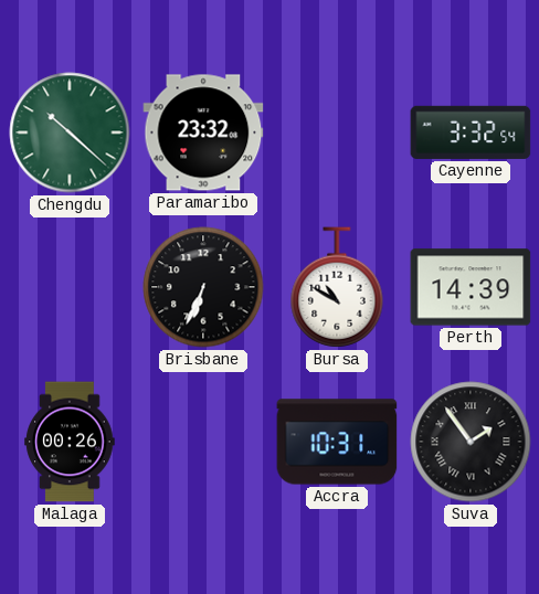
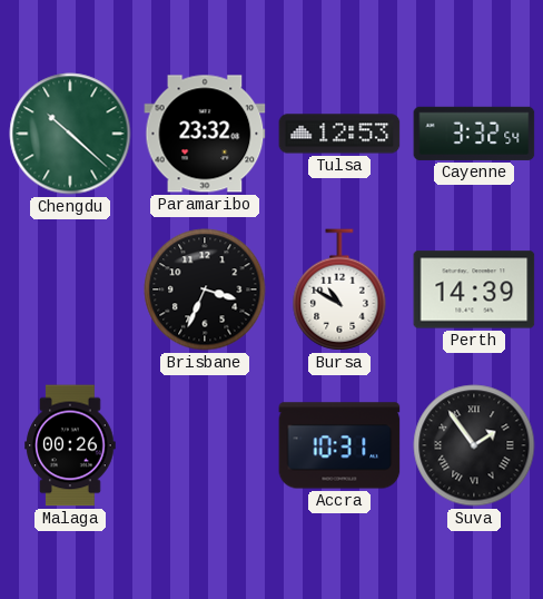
Tulsa: none -> 12:53 (339, 134)
Brisbane: 6:34 -> 3:34 (205, 289)
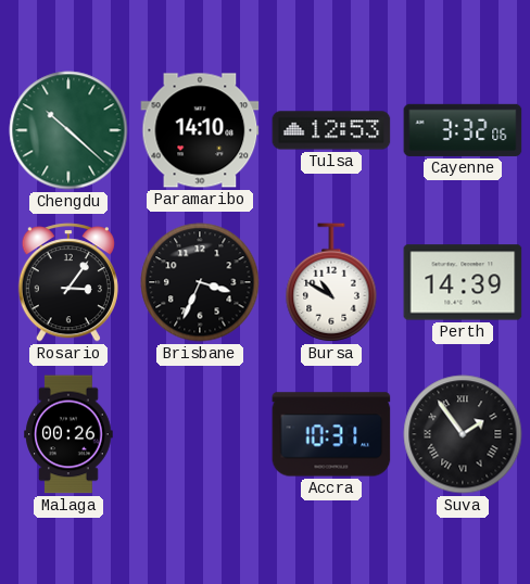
Paramaribo: 23:32 -> 14:10 (200, 130)
Cayenne: 3:32:54 -> 3:32:06 (463, 130)
Rosario: none -> 3:06 (68, 282)
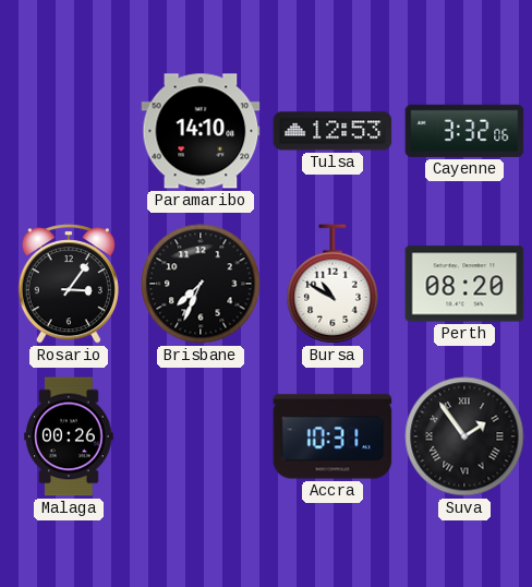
Chengdu: 10:22 -> none (68, 130)
Brisbane: 3:34 -> 7:34 (201, 284)
Perth: 14:39 -> 08:20 (464, 284)
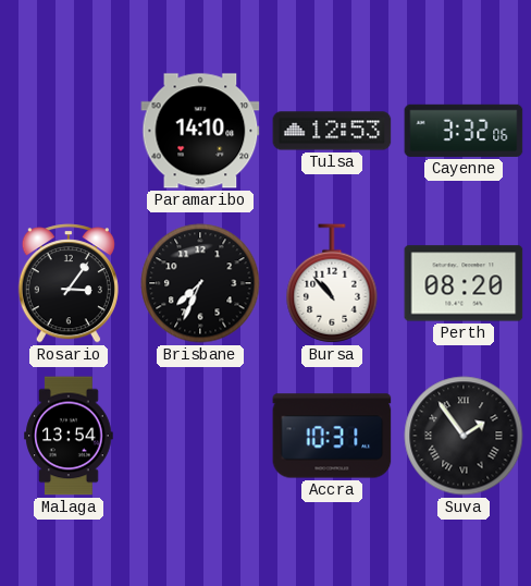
Bursa: 10:50 -> 10:53 (332, 283)
Malaga: 00:26 -> 13:54 (69, 436)
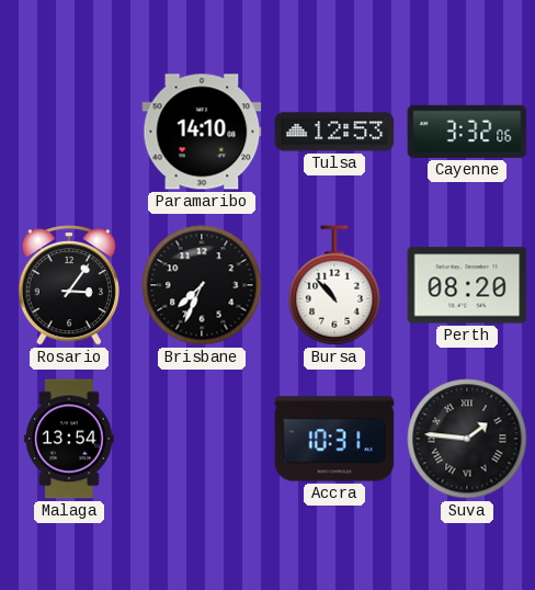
Suva: 1:54 -> 1:46 (467, 439)
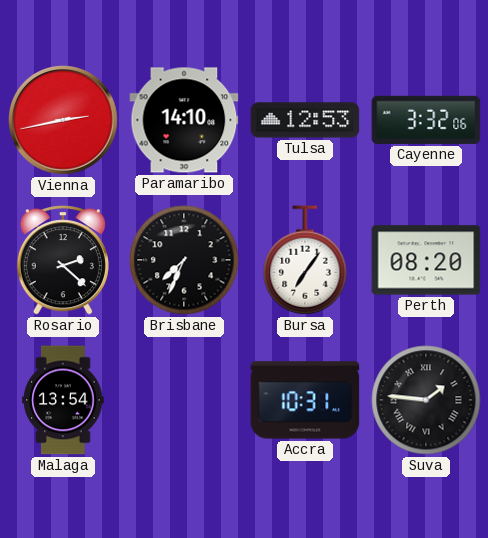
Vienna: none -> 2:43 (64, 121)
Rosario: 3:06 -> 2:22 (63, 260)
Bursa: 10:53 -> 7:06 (305, 260)
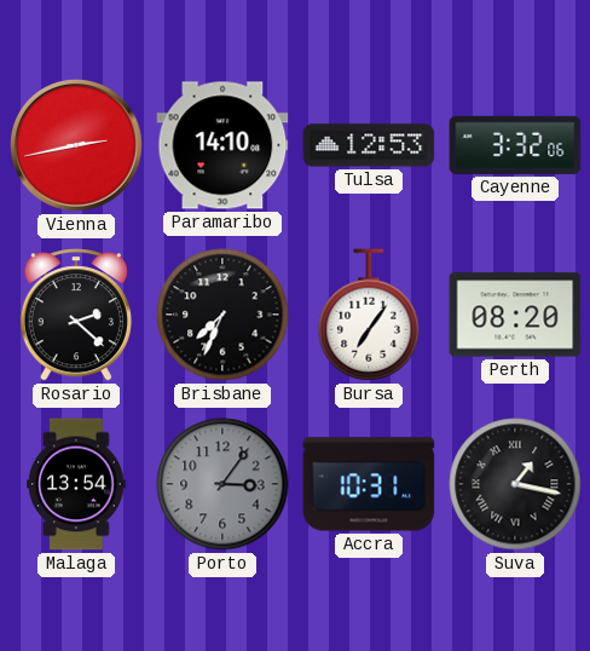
Porto: none -> 3:06 (222, 484)
Suva: 1:46 -> 1:17 (515, 484)
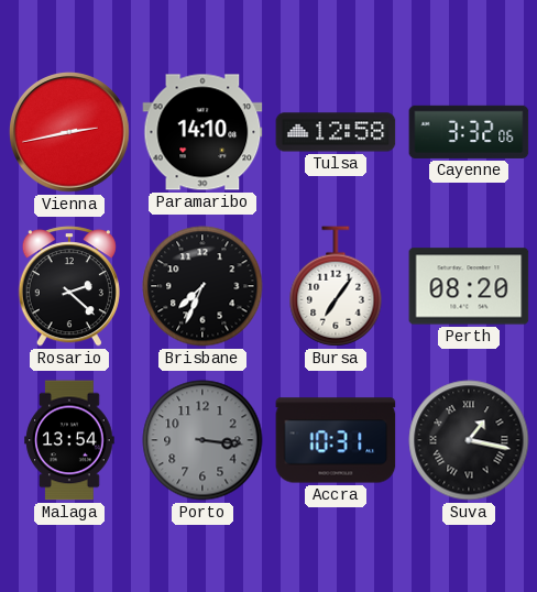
Tulsa: 12:53 -> 12:58 (336, 132)
Porto: 3:06 -> 3:16 (202, 440)
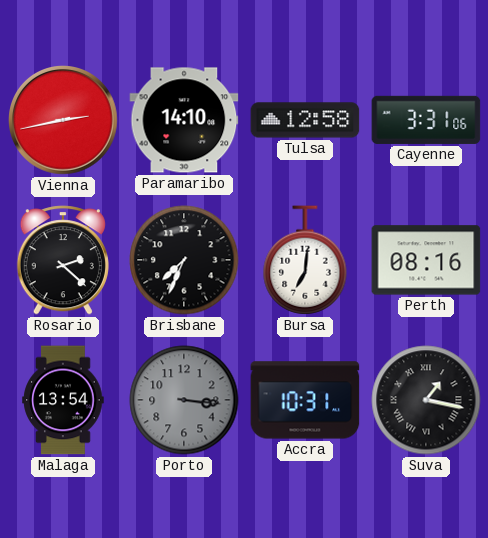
Cayenne: 3:32 -> 3:31 (426, 120)
Bursa: 7:06 -> 7:01 (305, 260)
Perth: 08:20 -> 08:16 (426, 260)
